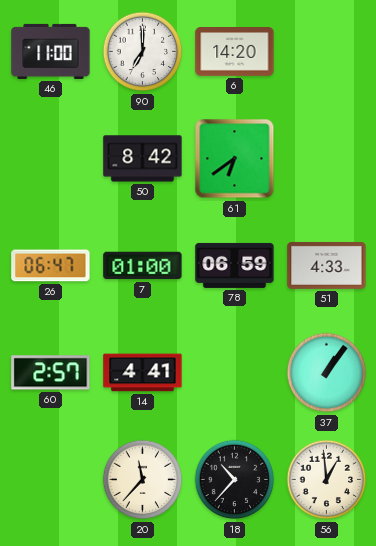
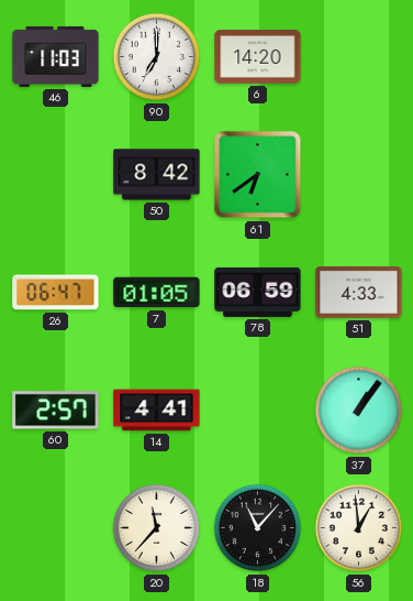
46: 11:00 -> 11:03 (56, 56)
7: 01:00 -> 01:05 (157, 293)
18: 10:37 -> 11:07 (258, 528)
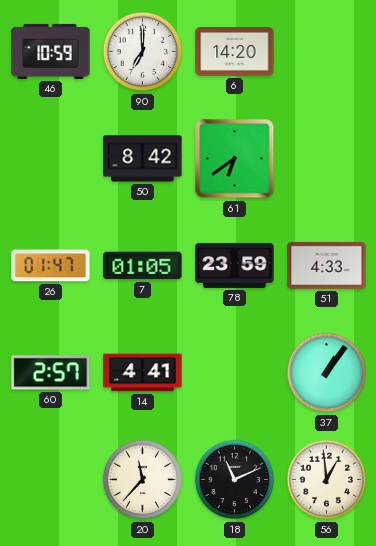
46: 11:03 -> 10:59 (51, 51)
26: 06:47 -> 01:47 (51, 266)
78: 06:59 -> 23:59 (235, 265)
18: 11:07 -> 11:11 (235, 480)
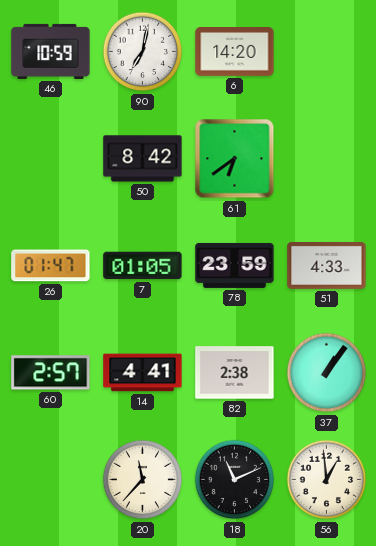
90: 7:00 -> 7:02 (143, 52)
82: none -> 2:38 (235, 373)
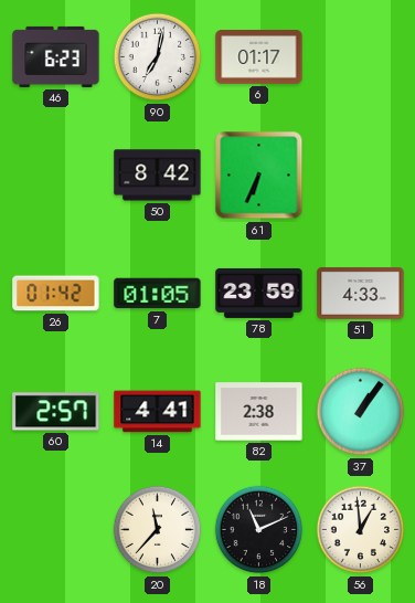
46: 10:59 -> 6:23 (56, 56)
6: 14:20 -> 01:17 (259, 57)
61: 6:39 -> 6:34 (259, 176)
26: 01:47 -> 01:42 (56, 294)
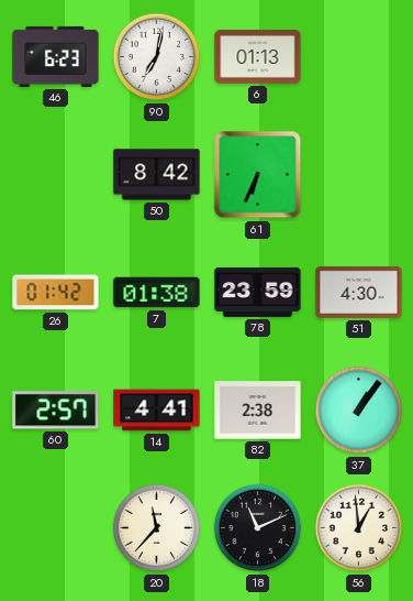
6: 01:17 -> 01:13 (258, 57)
7: 01:05 -> 01:38 (157, 293)
51: 4:33 -> 4:30 (359, 292)
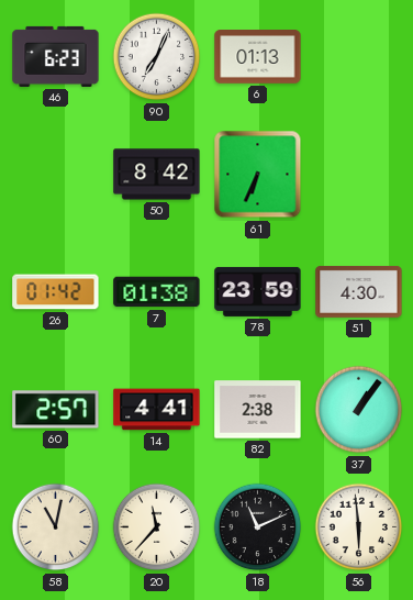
90: 7:02 -> 7:04 (157, 57)
58: none -> 11:02 (56, 527)
56: 12:59 -> 5:59 (359, 527)
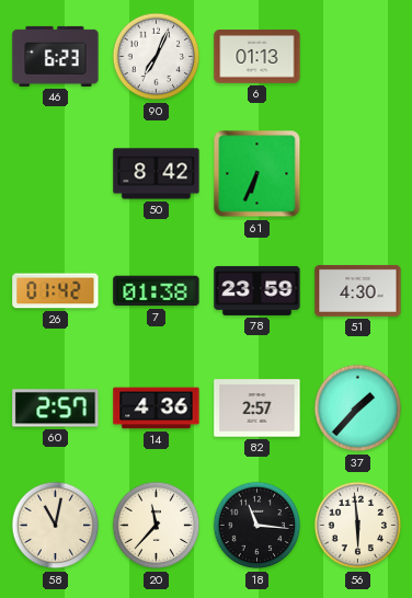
14: 4:41 -> 4:36 (157, 409)
82: 2:38 -> 2:57 (257, 409)
37: 1:06 -> 1:37 (358, 409)
18: 11:11 -> 11:16 (257, 526)
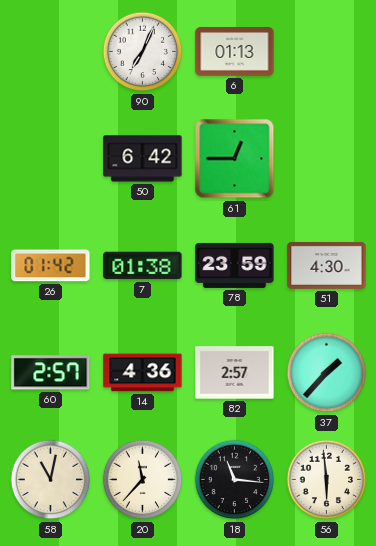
46: 6:23 -> none (56, 56)
50: 8:42 -> 6:42 (143, 159)
61: 6:34 -> 12:45 (235, 159)
